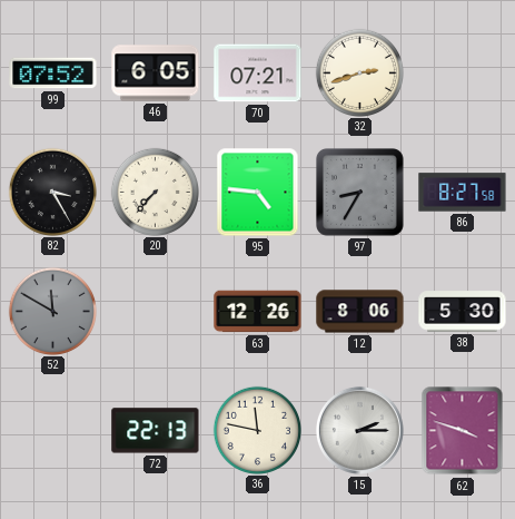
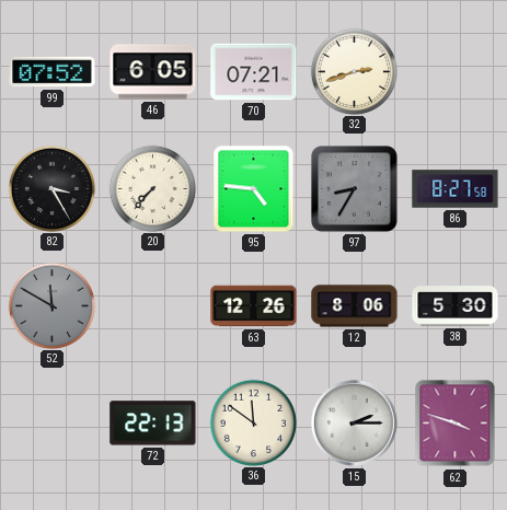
36: 11:47 -> 11:51 (253, 422)
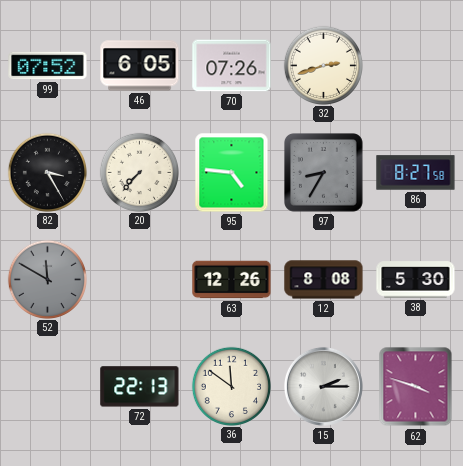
70: 07:21 -> 07:26 (232, 66)
12: 8:06 -> 8:08 (324, 280)
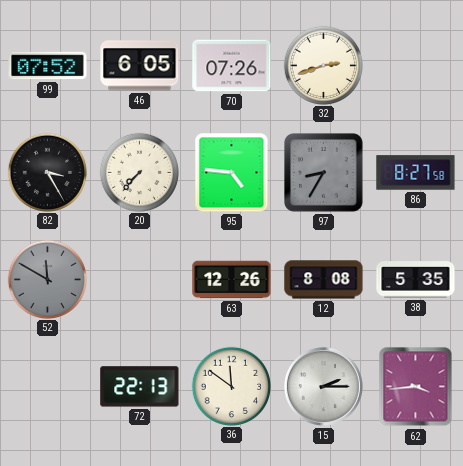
38: 5:30 -> 5:35 (416, 280)
62: 3:48 -> 3:44 (416, 387)
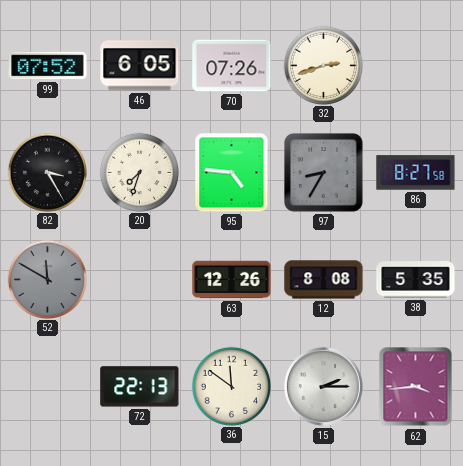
20: 7:37 -> 7:33 (139, 172)
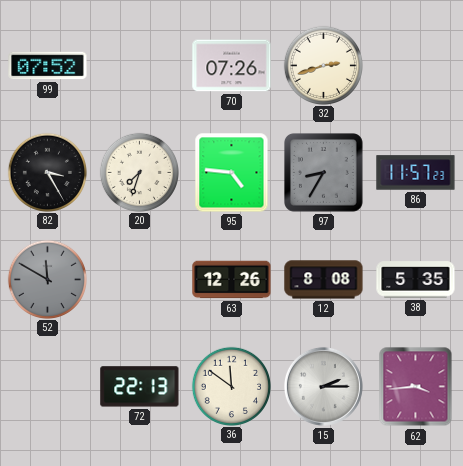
46: 6:05 -> none (140, 66)
86: 8:27 -> 11:57 (416, 173)
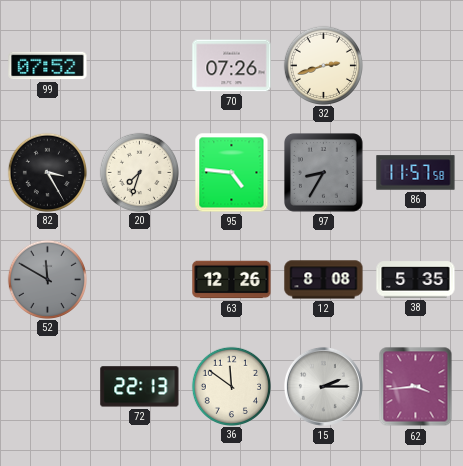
86: 11:57:23 -> 11:57:58 (416, 173)
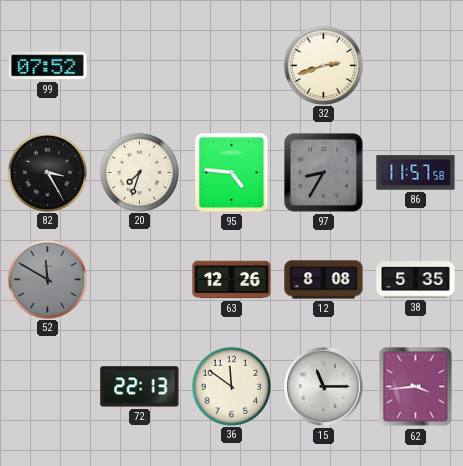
70: 07:26 -> none (232, 66)
15: 2:15 -> 11:15 (323, 386)
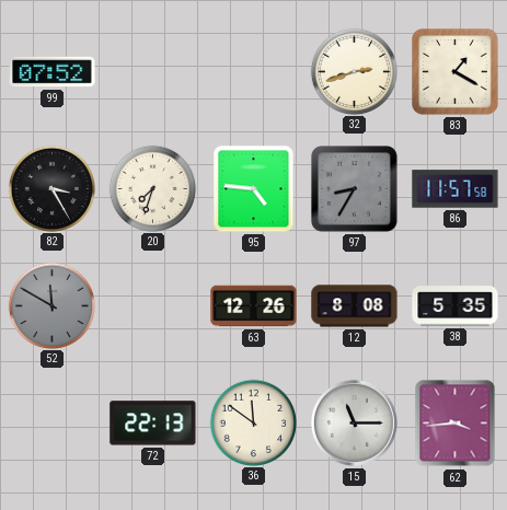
83: none -> 1:20 (456, 72)
